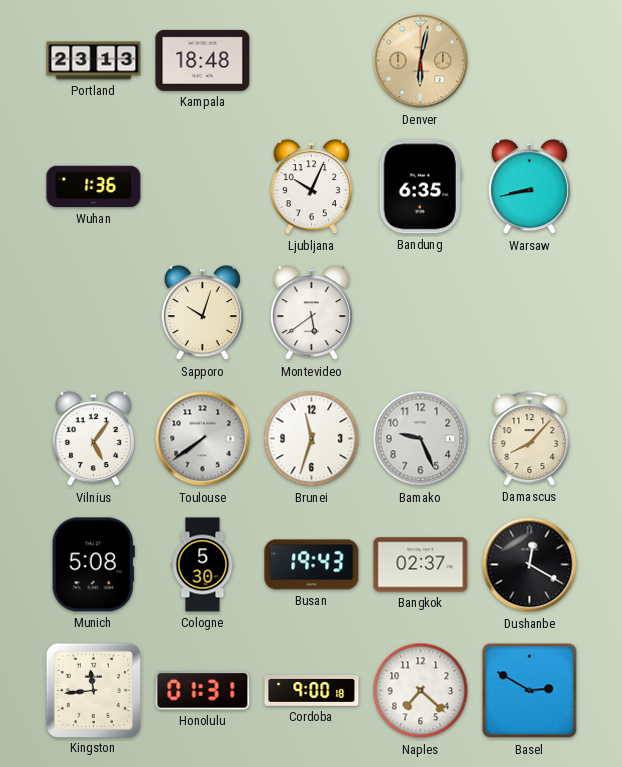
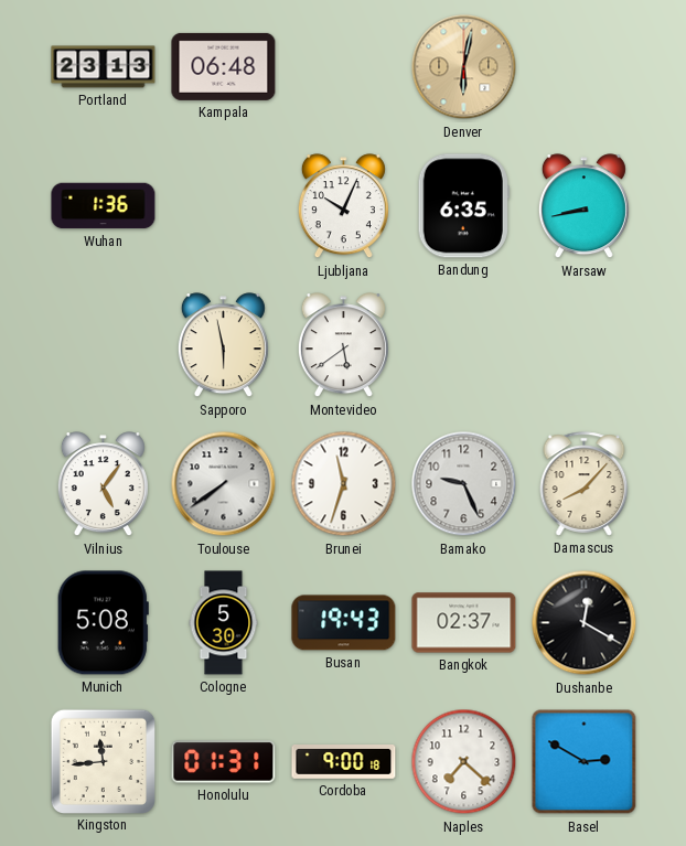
Kampala: 18:48 -> 06:48 (224, 66)
Sapporo: 10:03 -> 5:58 (223, 345)
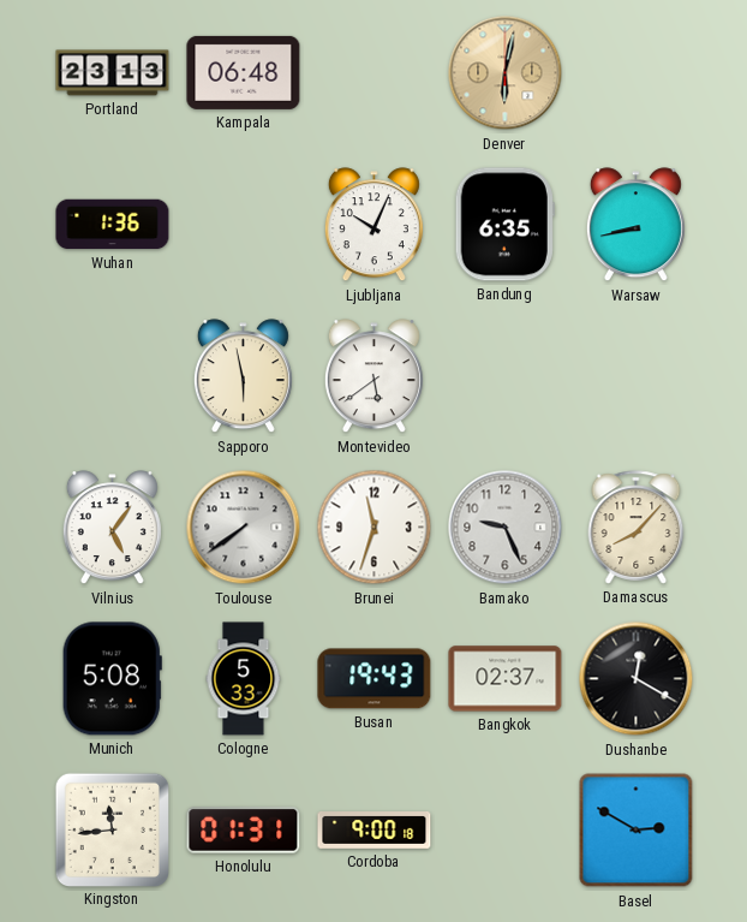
Cologne: 5:30 -> 5:33 (244, 679)
Naples: 7:22 -> none (464, 762)
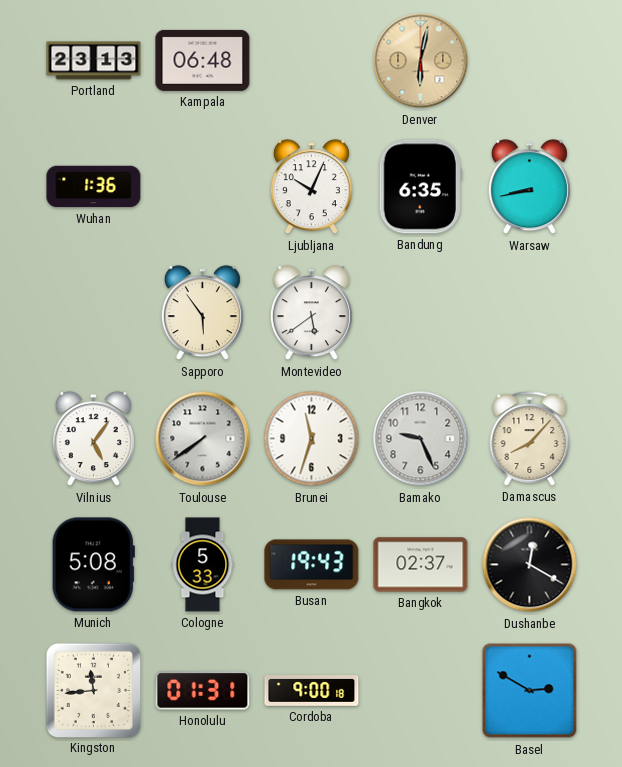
Sapporo: 5:58 -> 5:54 (202, 313)
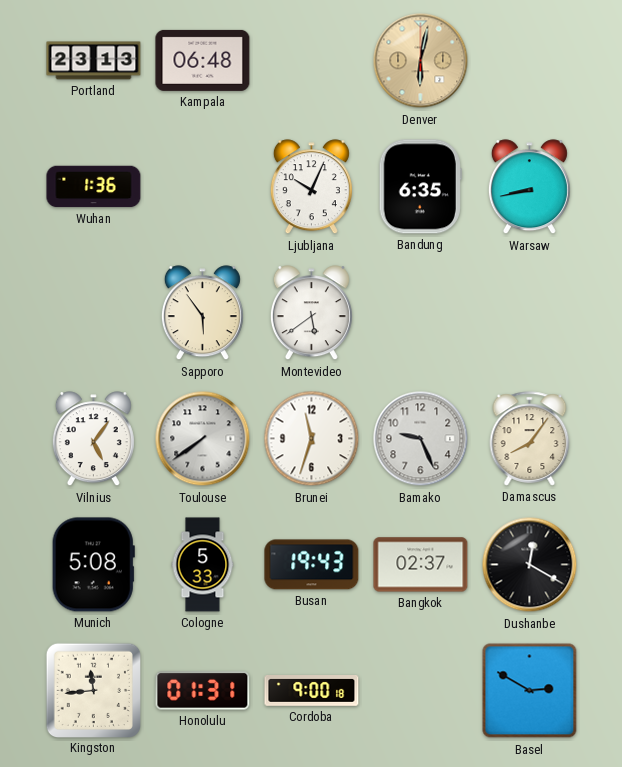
Damascus: 8:07 -> 8:06 (530, 439)
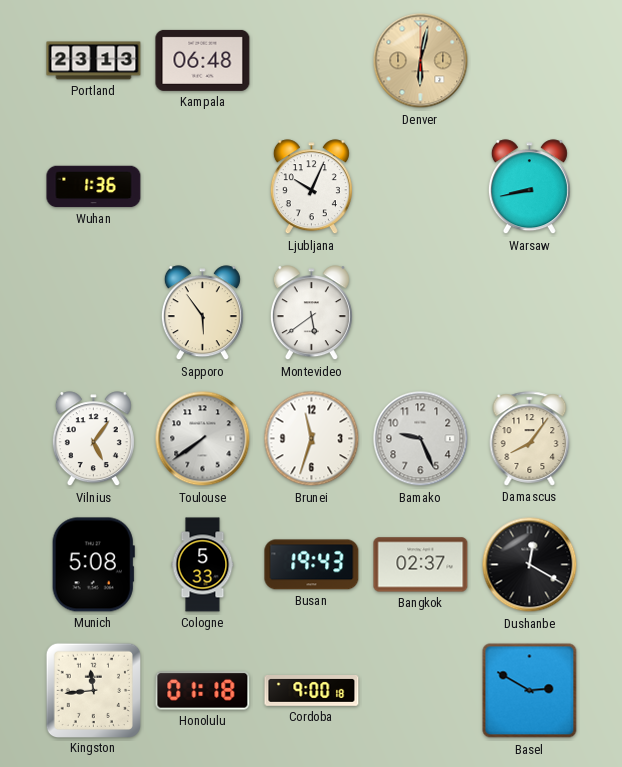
Bandung: 6:35 -> none (420, 187)
Honolulu: 01:31 -> 01:18 (203, 691)
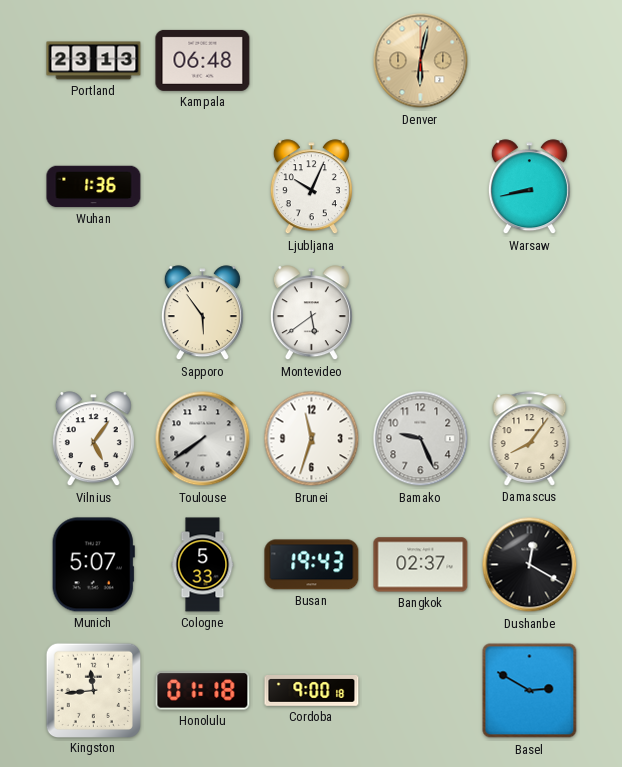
Munich: 5:08 -> 5:07 (93, 565)
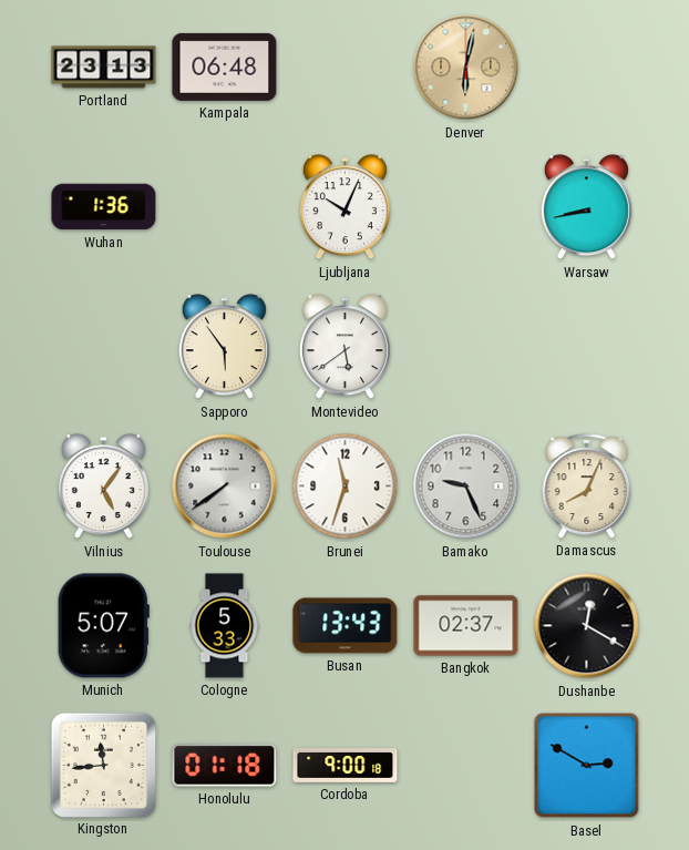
Damascus: 8:06 -> 8:04 (587, 487)
Busan: 19:43 -> 13:43 (346, 626)
